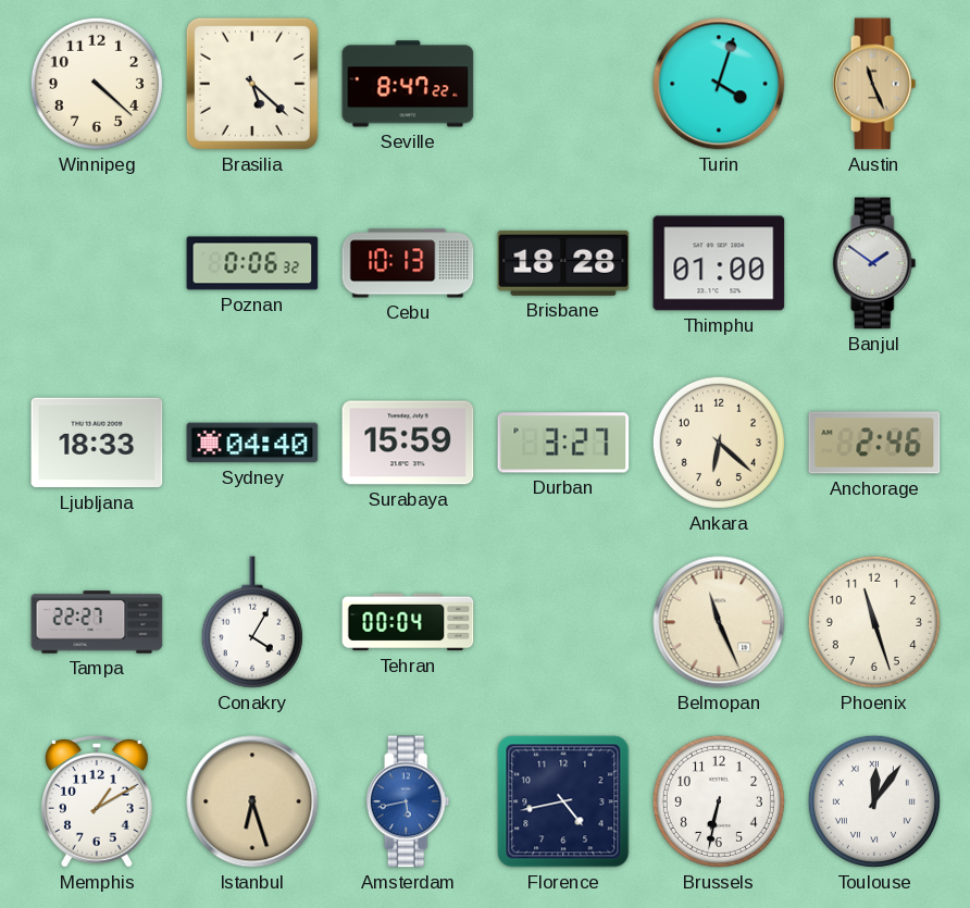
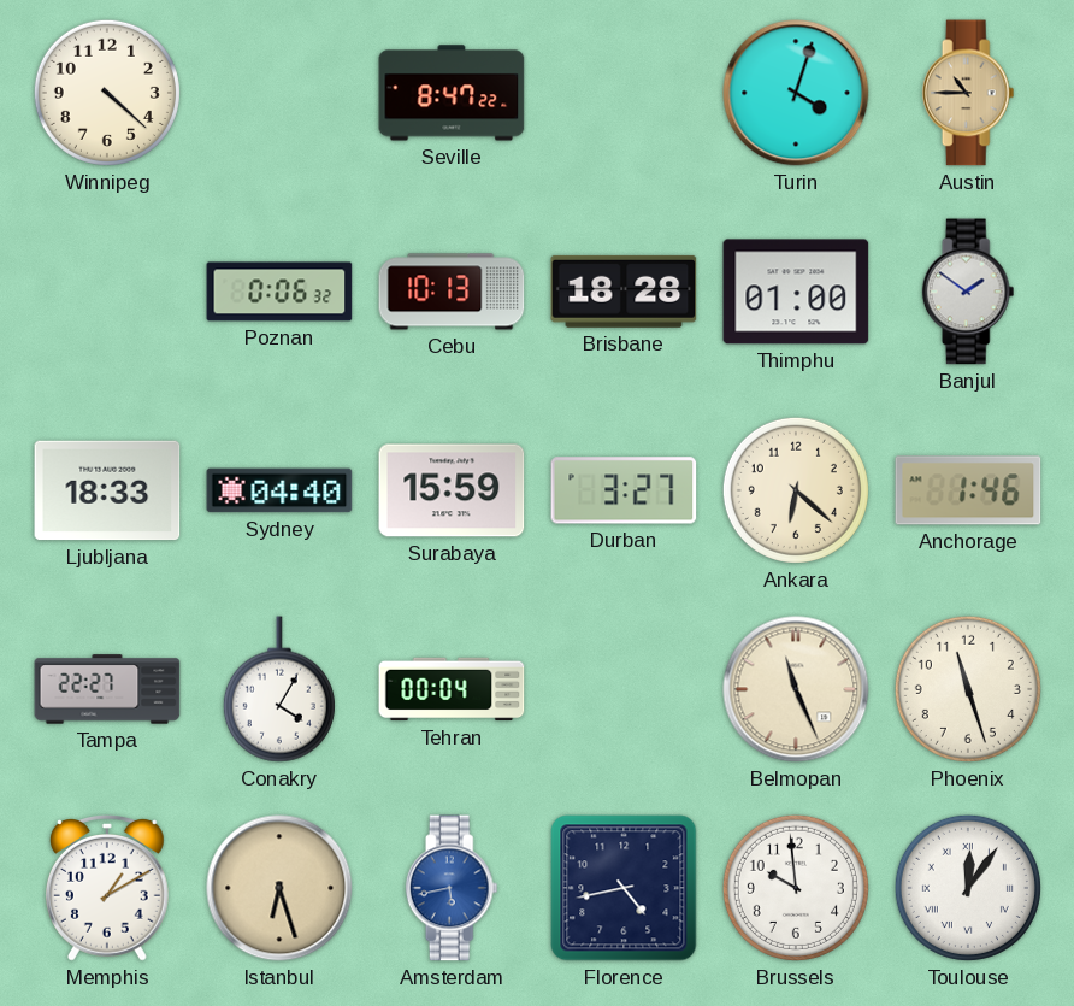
Brasilia: 5:22 -> none (252, 84)
Austin: 11:26 -> 10:45 (968, 93)
Anchorage: 2:46 -> 1:46 (968, 490)
Brussels: 6:32 -> 9:59 (796, 888)
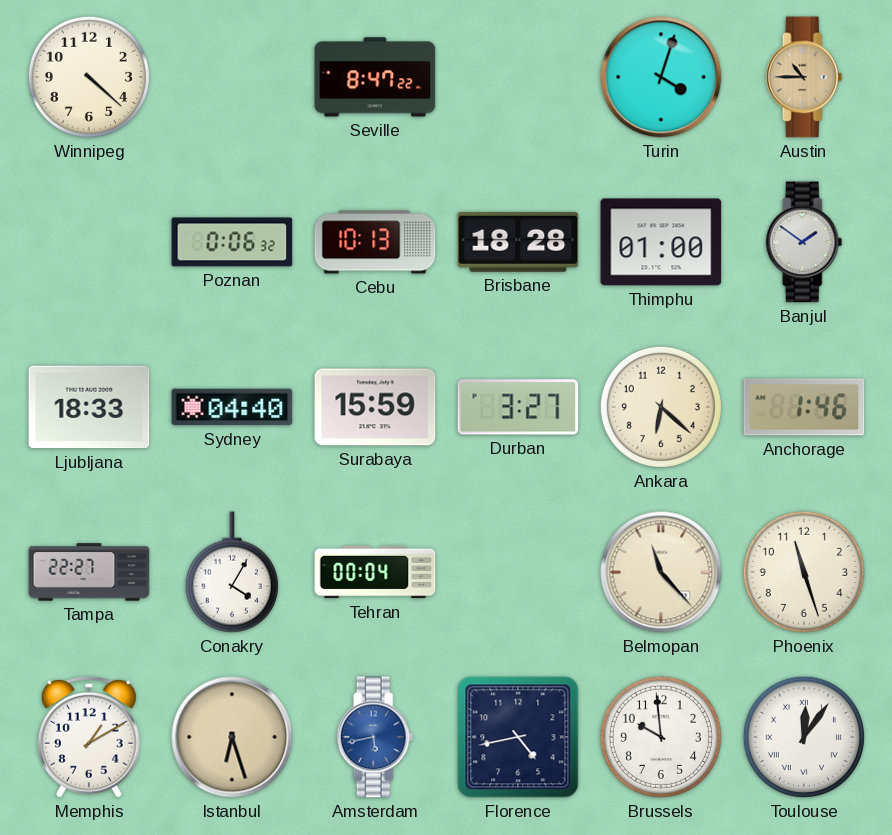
Belmopan: 11:26 -> 11:23 (661, 572)
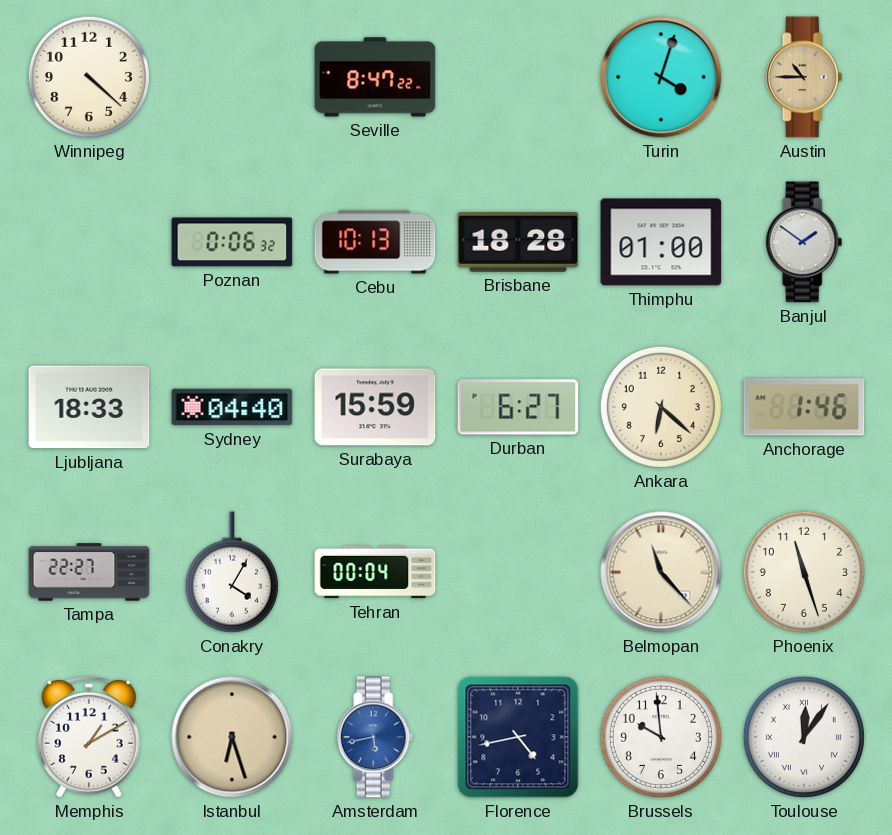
Durban: 3:27 -> 6:27 (518, 407)
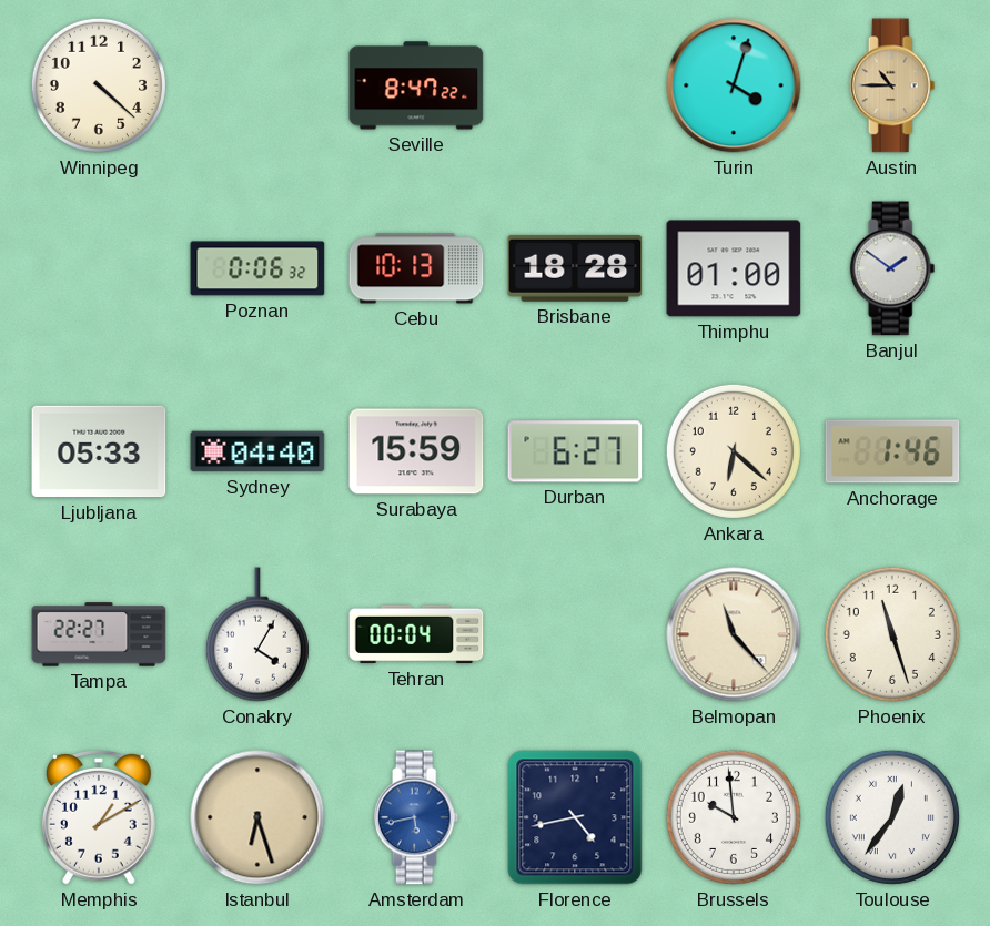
Ljubljana: 18:33 -> 05:33 (99, 451)
Toulouse: 12:06 -> 12:36 (892, 817)
